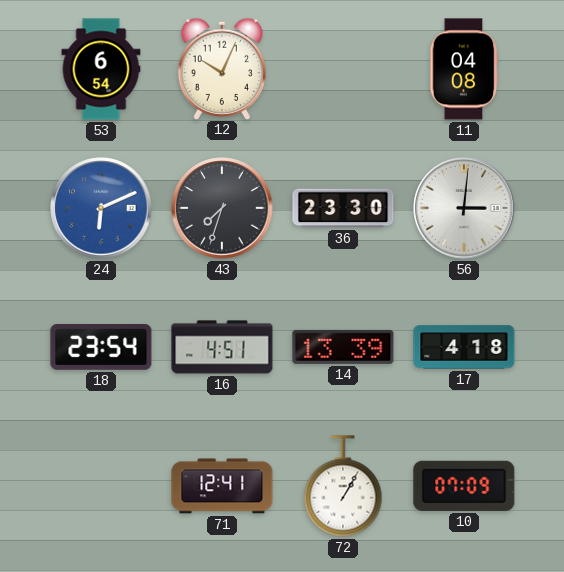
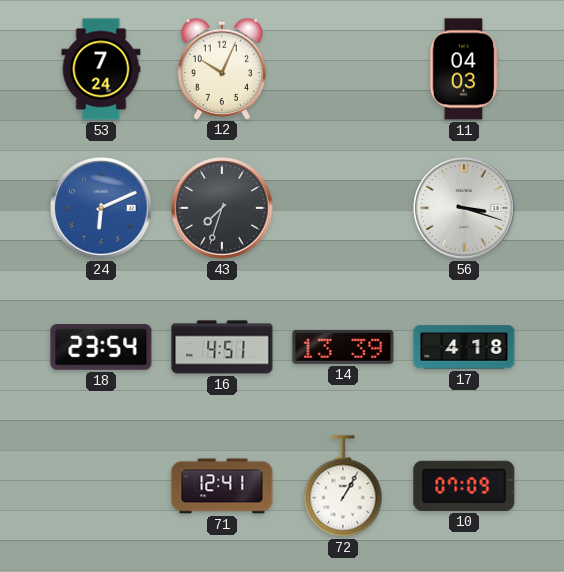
53: 6:54 -> 7:24 (101, 69)
11: 04:08 -> 04:03 (464, 69)
36: 23:30 -> none (343, 208)
56: 3:01 -> 3:18 (464, 208)
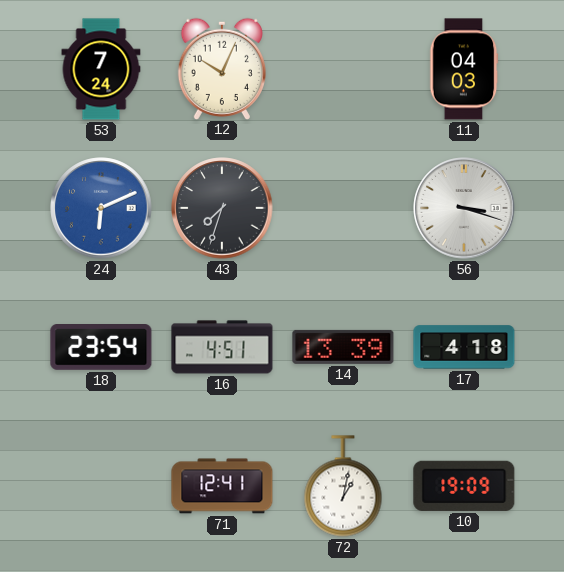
72: 1:05 -> 1:02 (343, 486)
10: 07:09 -> 19:09 (464, 486)
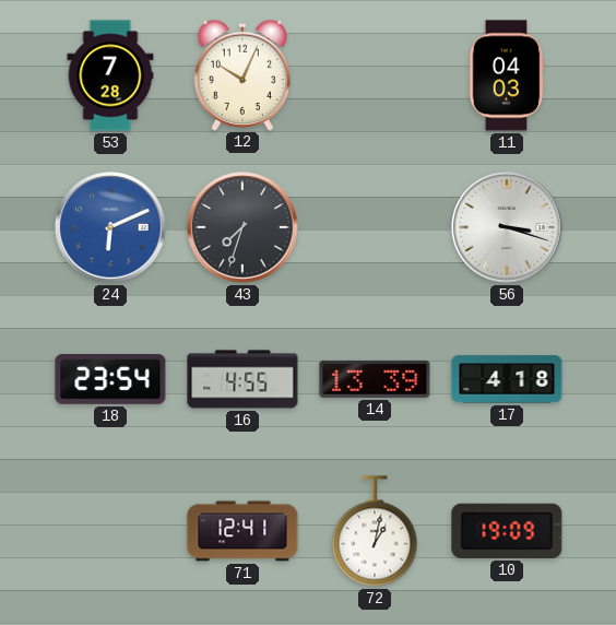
53: 7:24 -> 7:28 (110, 75)
16: 4:51 -> 4:55 (242, 379)
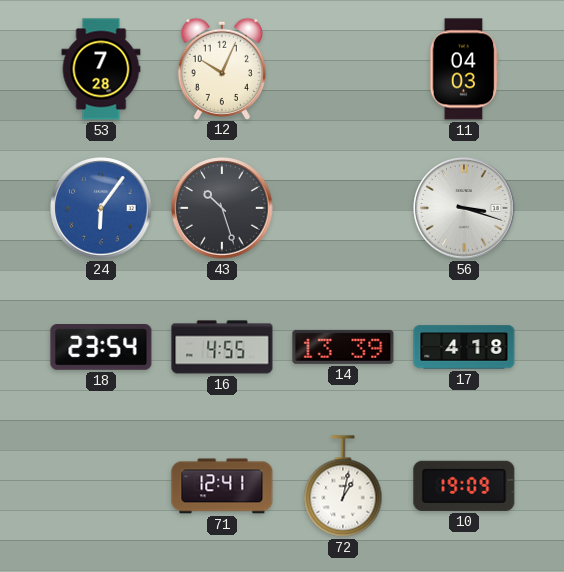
24: 6:11 -> 6:06 (101, 208)
43: 7:33 -> 10:27 (222, 208)
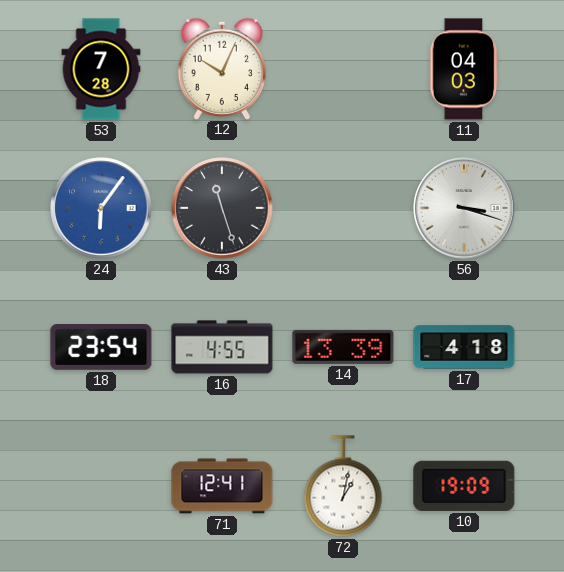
43: 10:27 -> 11:27 (222, 208)
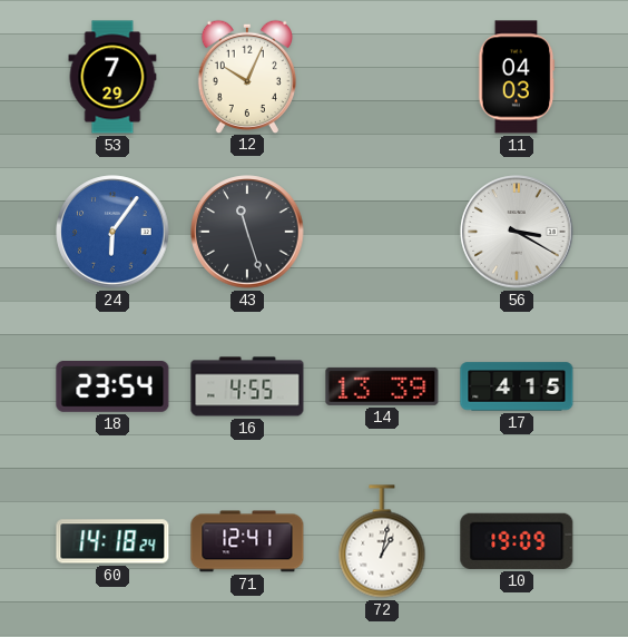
53: 7:28 -> 7:29 (112, 77)
56: 3:18 -> 3:20 (517, 232)
17: 4:18 -> 4:15 (517, 386)
60: none -> 14:18 (112, 541)
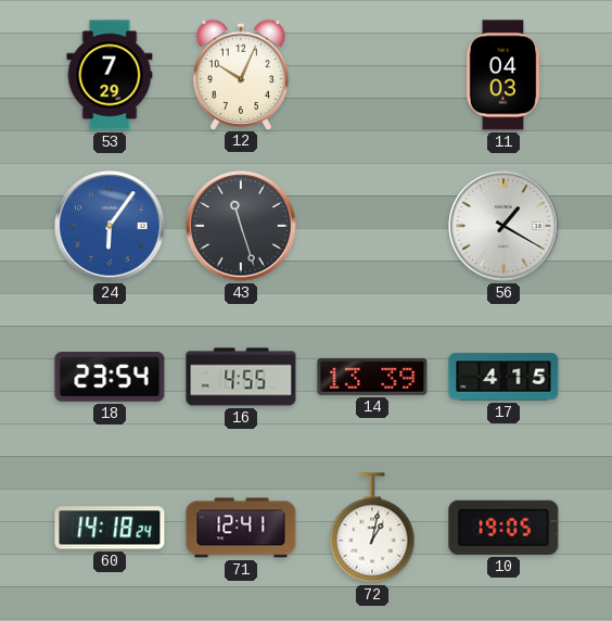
56: 3:20 -> 1:20 (503, 226)
10: 19:09 -> 19:05 (503, 528)
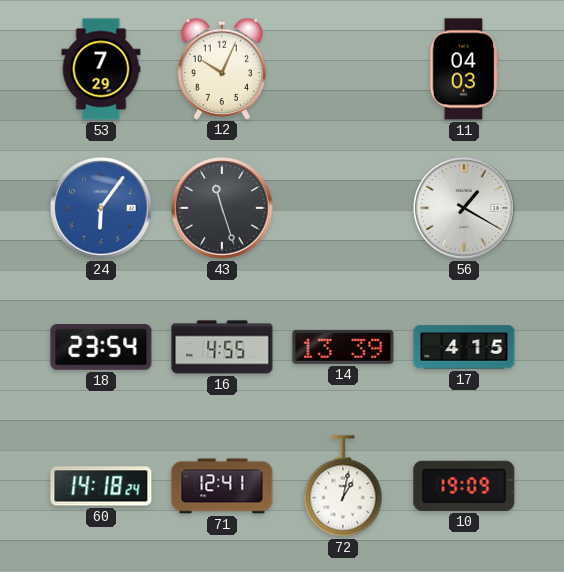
10: 19:05 -> 19:09 (464, 486)
